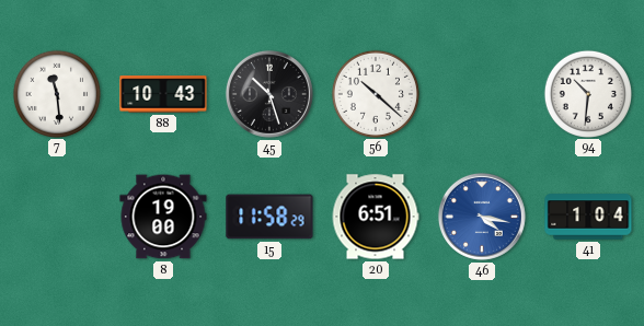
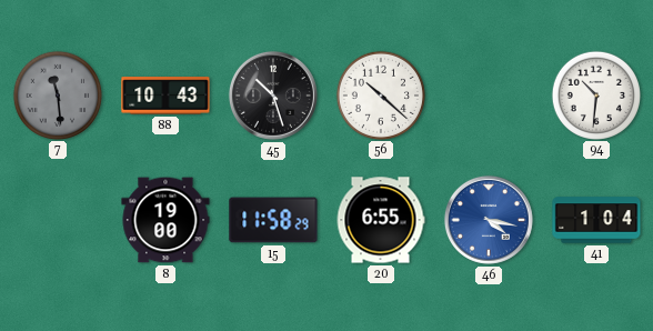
7 dial: white -> grey (57, 94)
20: 6:51 -> 6:55 (381, 220)
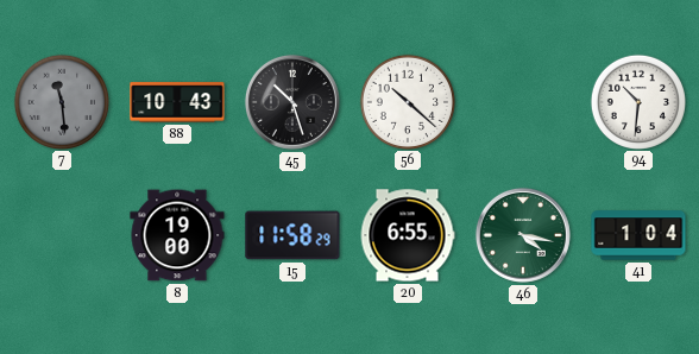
46 dial: blue -> green (523, 235)
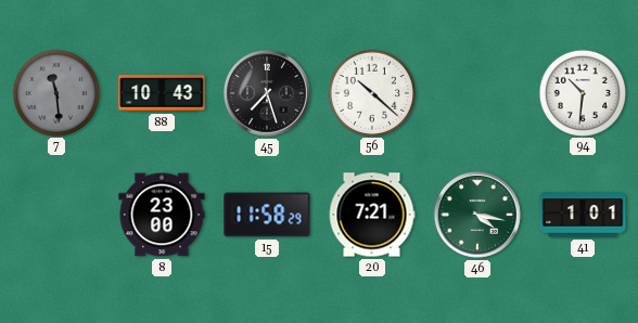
45: 10:27 -> 7:27 (267, 93)
8: 19:00 -> 23:00 (162, 215)
20: 6:55 -> 7:21 (372, 215)
41: 1:04 -> 1:01 (583, 215)
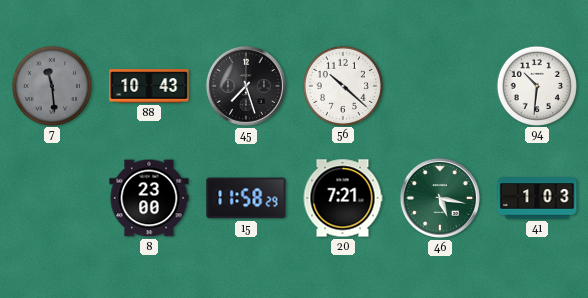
46: 4:17 -> 5:17 (440, 198)
41: 1:01 -> 1:03 (537, 198)
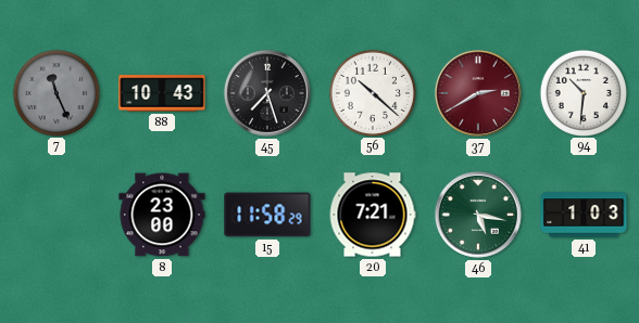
7: 11:29 -> 11:26 (55, 92)
37: none -> 2:40 (478, 93)
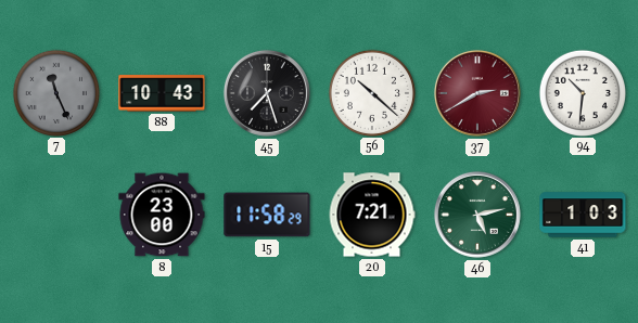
46: 5:17 -> 5:13 (477, 215)
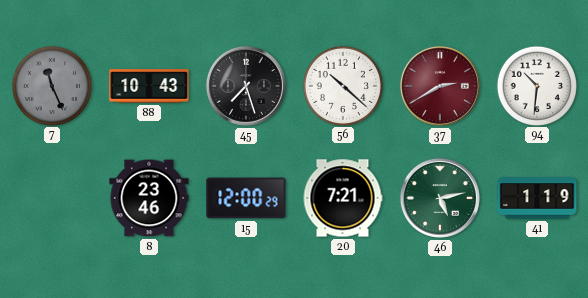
8: 23:00 -> 23:46 (149, 198)
15: 11:58 -> 12:00 (246, 198)
41: 1:03 -> 1:19 (537, 198)
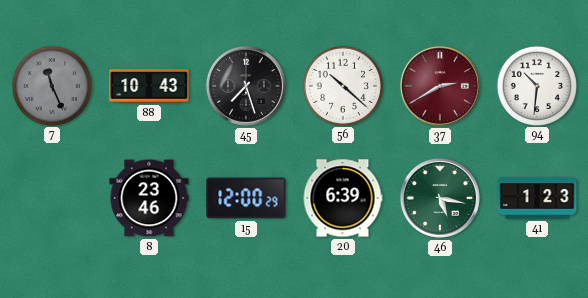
20: 7:21 -> 6:39 (343, 198)
46: 5:13 -> 5:17 (440, 198)
41: 1:19 -> 1:23 (537, 198)
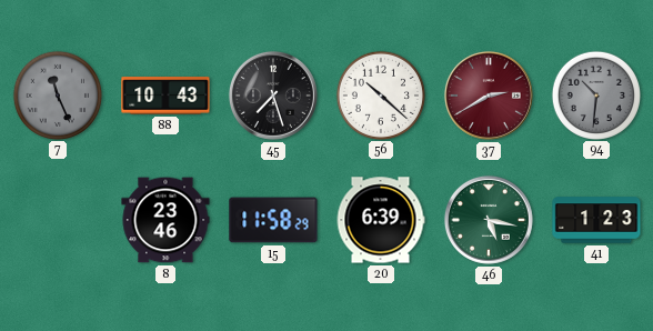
94 dial: white -> grey (595, 94)
15: 12:00 -> 11:58 (273, 220)
